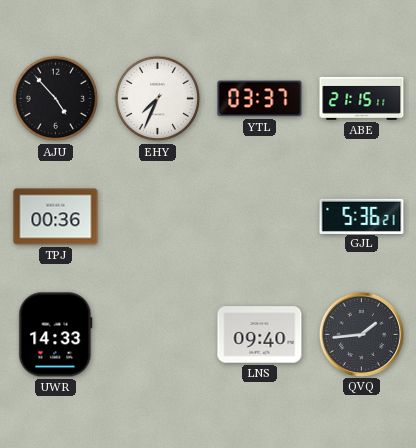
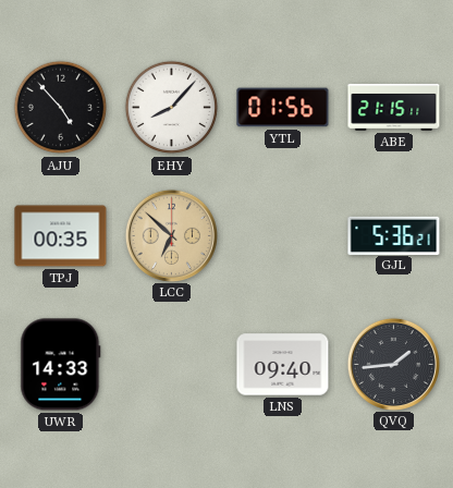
EHY: 7:34 -> 8:07 (172, 108)
YTL: 03:37 -> 01:56 (283, 108)
TPJ: 00:36 -> 00:35 (61, 236)
LCC: none -> 6:52 (171, 235)
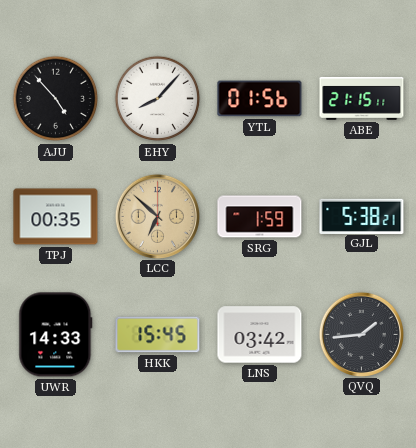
SRG: none -> 1:59 (260, 217)
GJL: 5:36 -> 5:38 (362, 216)
HKK: none -> 15:45 (158, 335)
LNS: 09:40 -> 03:42 (260, 335)
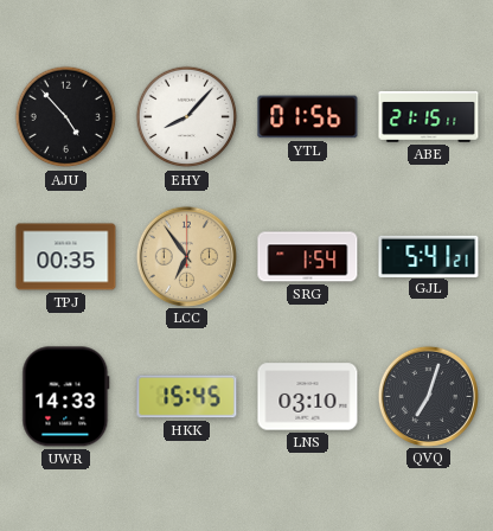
LCC: 6:52 -> 6:54 (186, 256)
SRG: 1:59 -> 1:54 (308, 257)
GJL: 5:38 -> 5:41 (429, 256)
LNS: 03:42 -> 03:10 (308, 397)
QVQ: 1:44 -> 7:03 (428, 396)
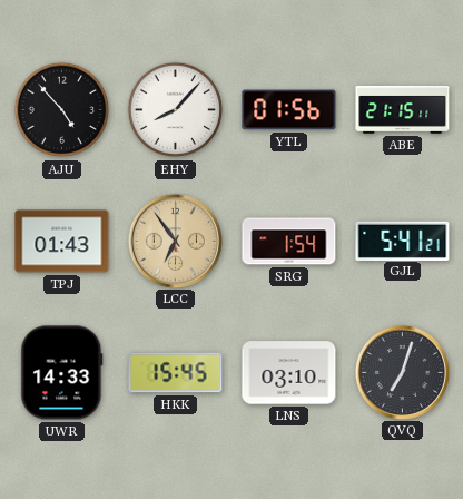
TPJ: 00:35 -> 01:43 (62, 242)
